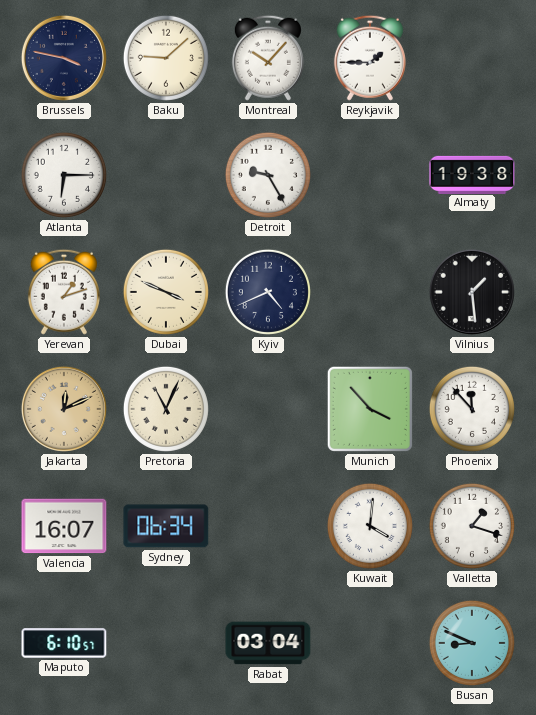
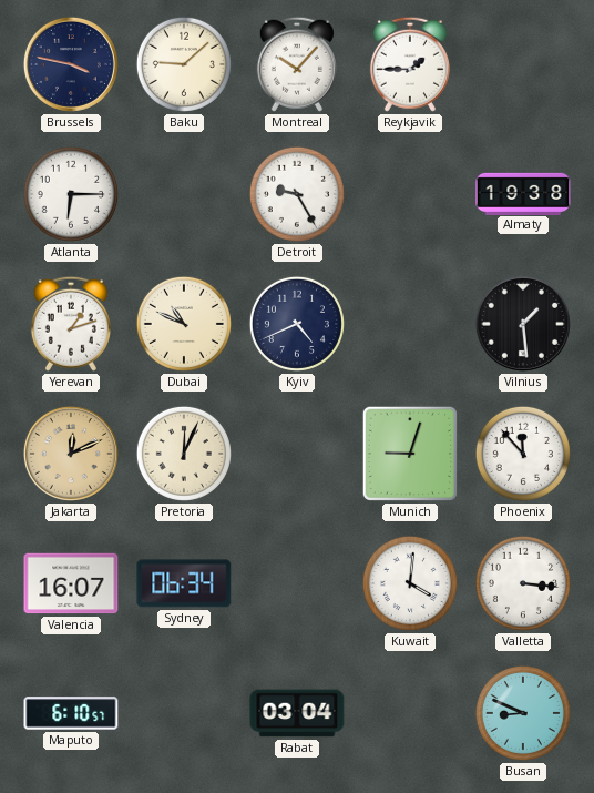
Dubai: 3:49 -> 10:49 (184, 324)
Pretoria: 11:04 -> 12:04 (184, 454)
Munich: 3:53 -> 9:03 (410, 454)
Valletta: 1:18 -> 3:16 (523, 583)
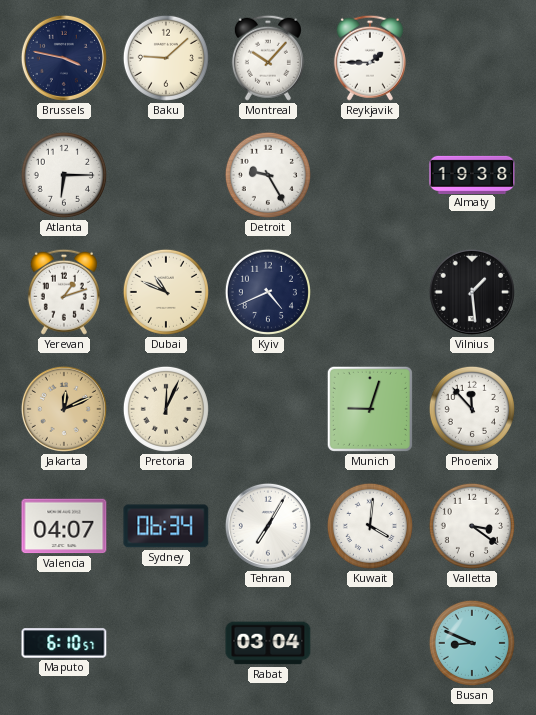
Valencia: 16:07 -> 04:07 (64, 526)
Tehran: none -> 7:05 (268, 526)
Valletta: 3:16 -> 3:21 (472, 526)
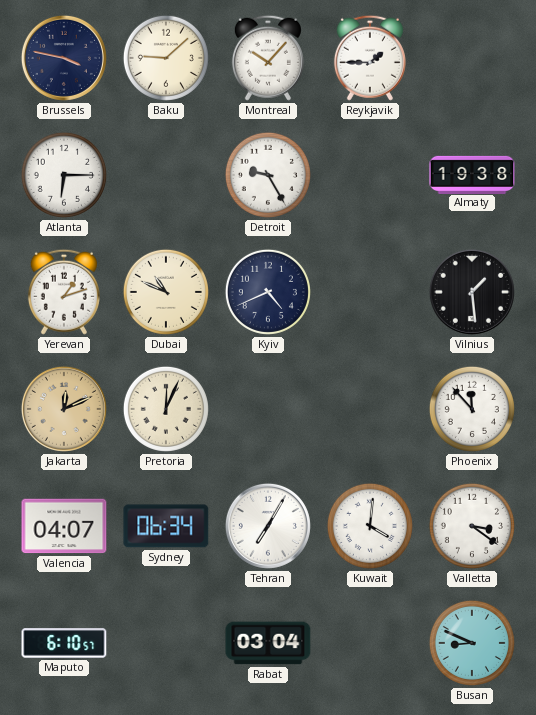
Munich: 9:03 -> none (370, 409)
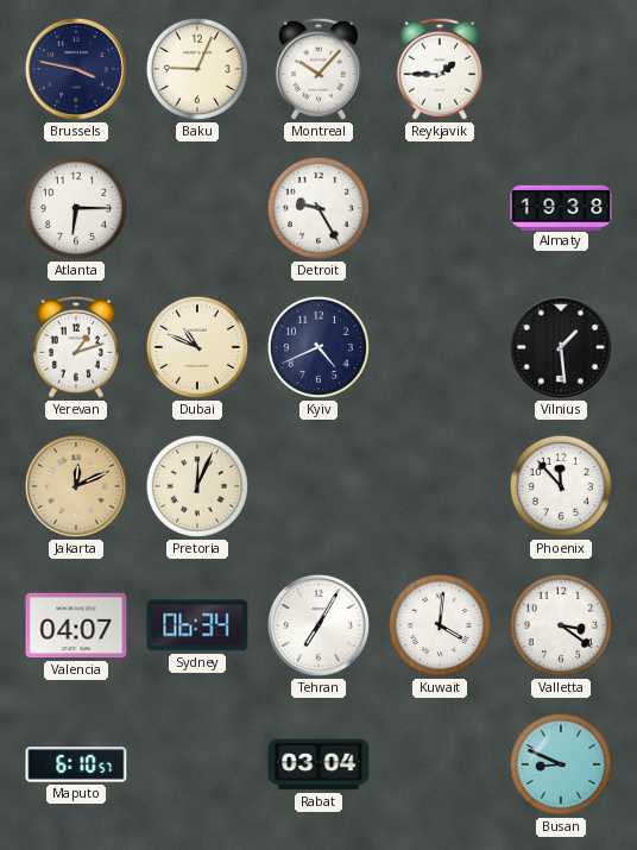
Baku: 9:08 -> 9:04 (197, 69)
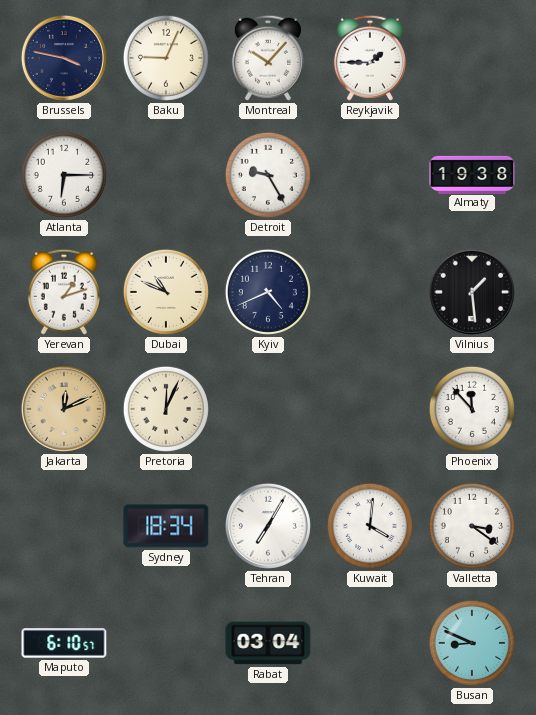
Valencia: 04:07 -> none (76, 625)
Sydney: 06:34 -> 18:34 (166, 526)
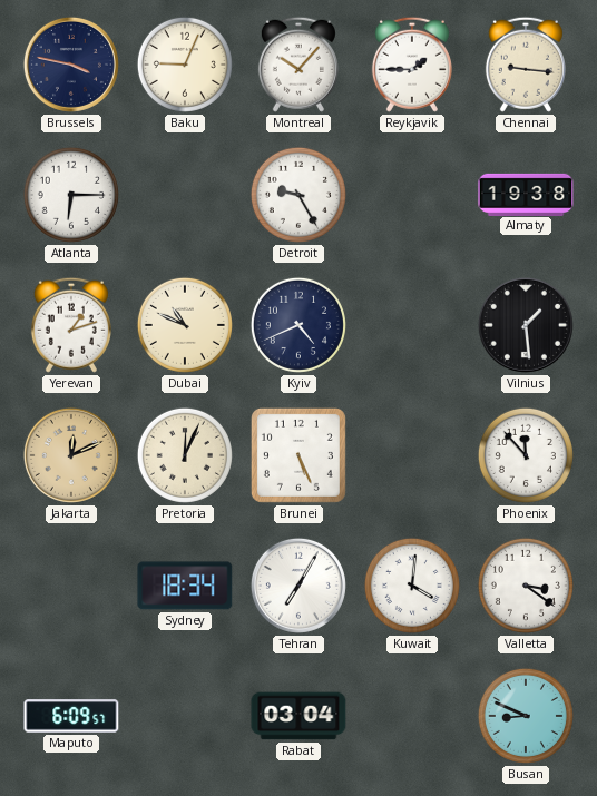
Chennai: none -> 9:16 (526, 65)
Brunei: none -> 5:26 (298, 455)
Maputo: 6:10 -> 6:09 (71, 716)
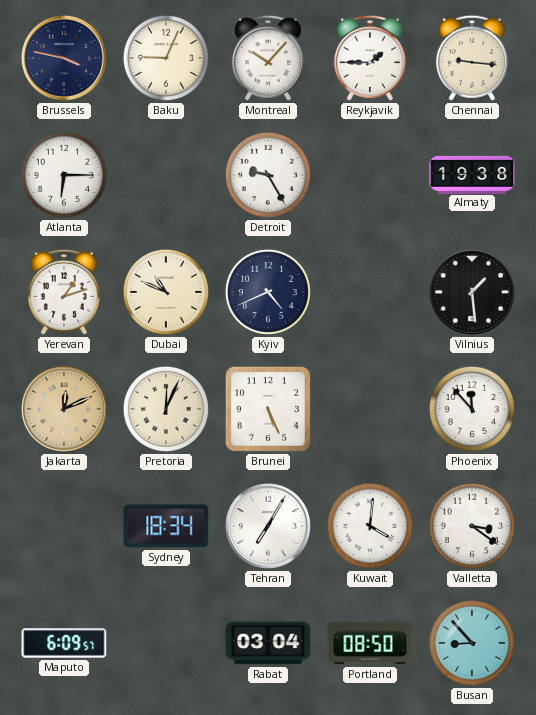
Portland: none -> 08:50 (370, 643)
Busan: 8:49 -> 8:53 (472, 643)
